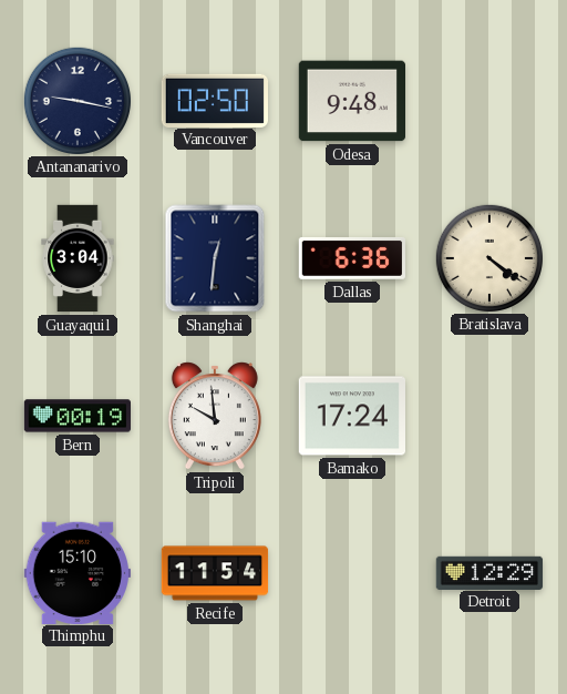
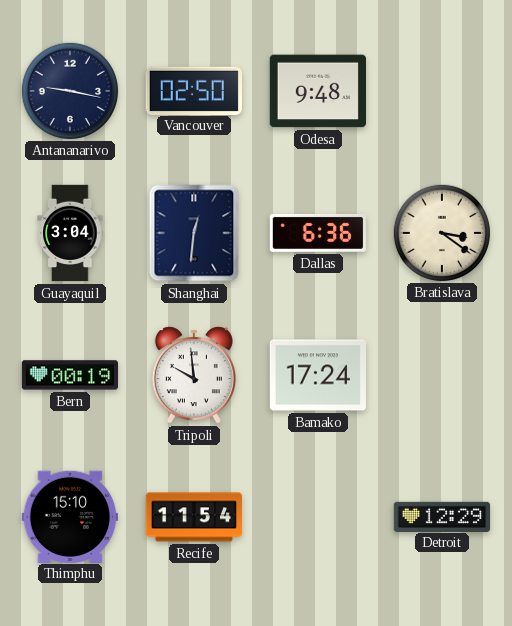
Bratislava: 4:21 -> 3:21 (441, 232)
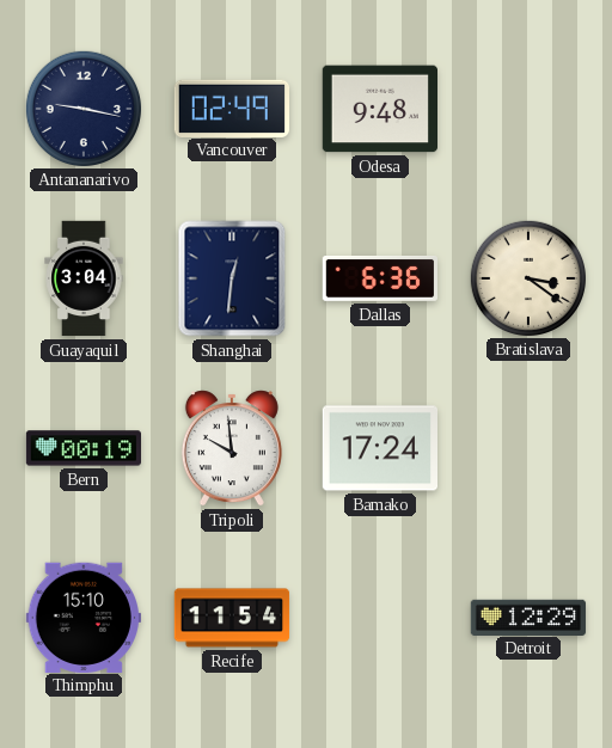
Vancouver: 02:50 -> 02:49 (231, 108)
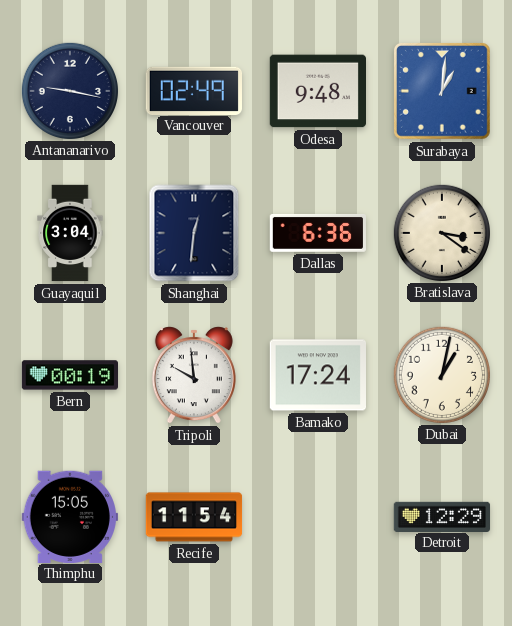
Surabaya: none -> 1:01 (442, 91)
Dubai: none -> 1:02 (441, 374)
Thimphu: 15:10 -> 15:05 (69, 516)
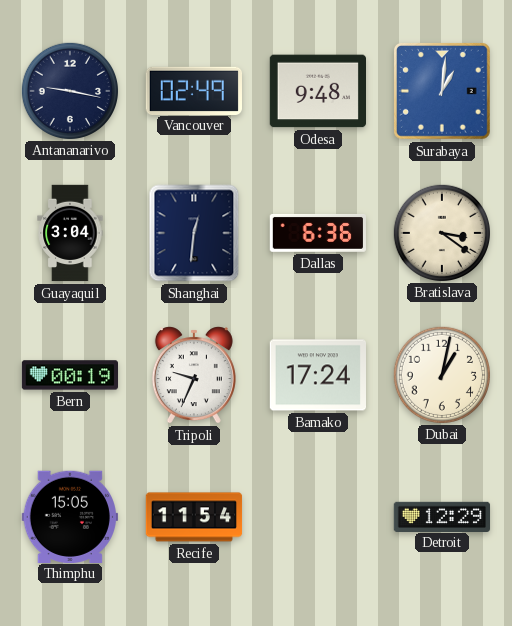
Tripoli: 9:59 -> 9:34 (194, 375)
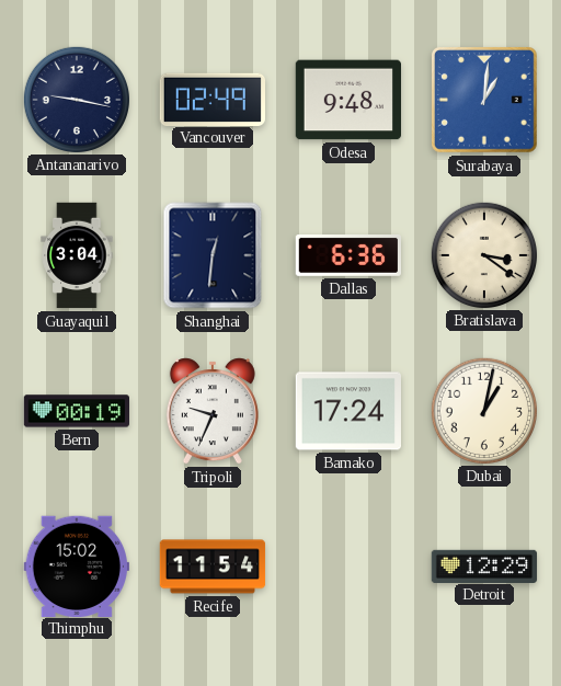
Thimphu: 15:05 -> 15:02 (76, 565)
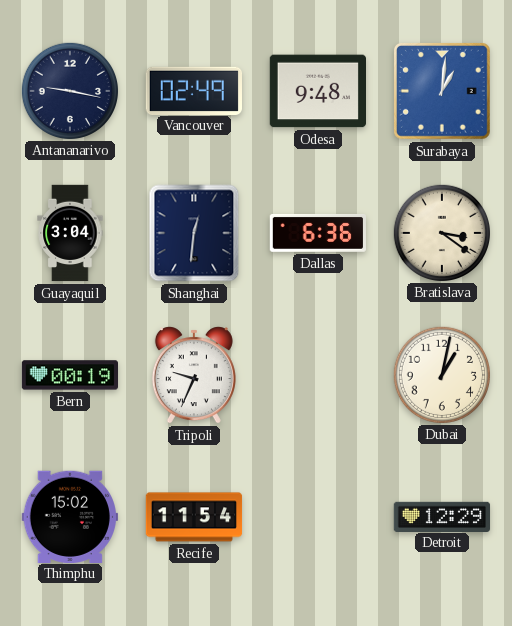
Bamako: 17:24 -> none (347, 411)
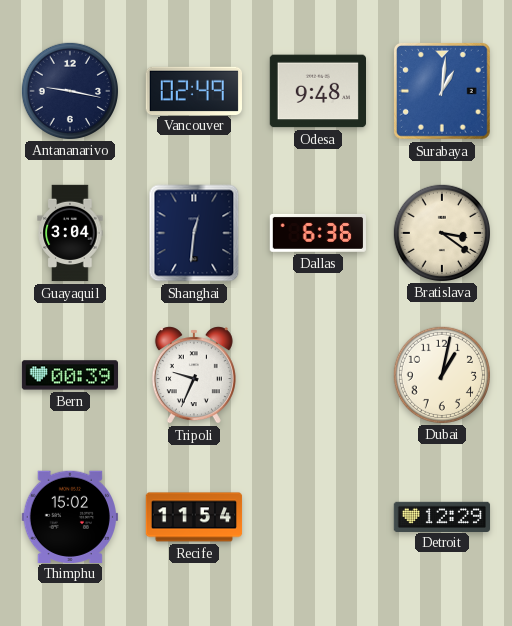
Bern: 00:19 -> 00:39 (69, 375)
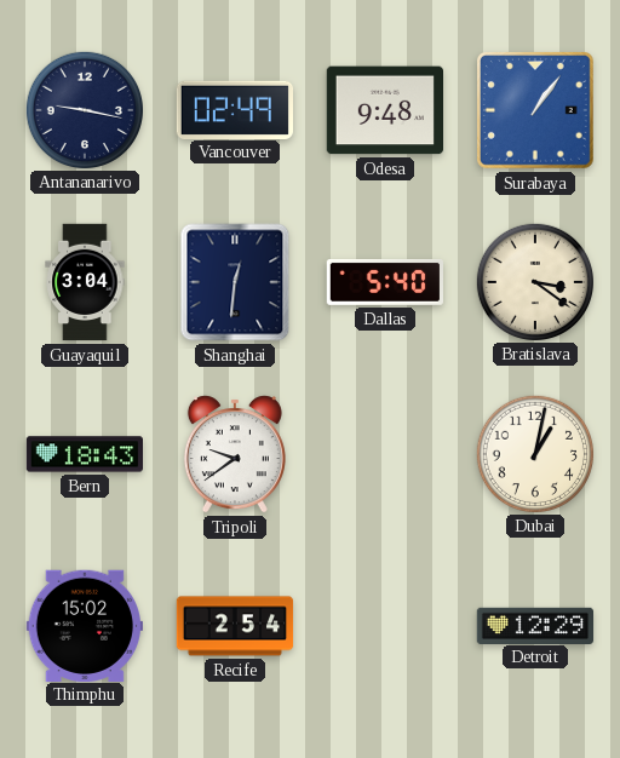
Surabaya: 1:01 -> 1:06 (535, 110)
Dallas: 6:36 -> 5:40 (384, 282)
Bern: 00:39 -> 18:43 (84, 454)
Tripoli: 9:34 -> 9:39 (235, 454)
Recife: 11:54 -> 2:54 (235, 626)
